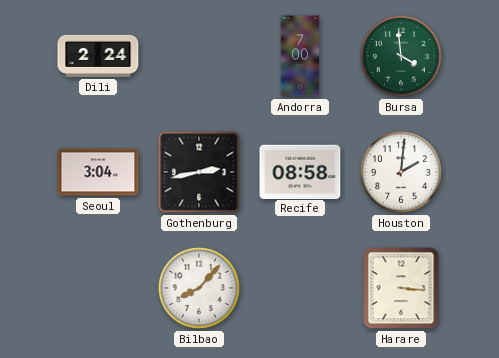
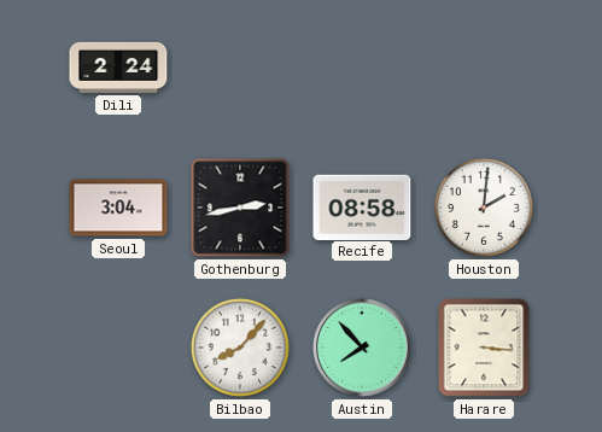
Andorra: 7:00 -> none (300, 56)
Bursa: 3:59 -> none (402, 57)
Austin: none -> 7:53 (362, 348)
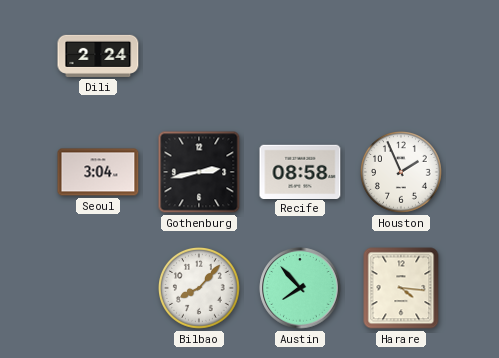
Houston: 2:01 -> 1:56 (402, 173)
Harare: 3:16 -> 4:16 (401, 288)
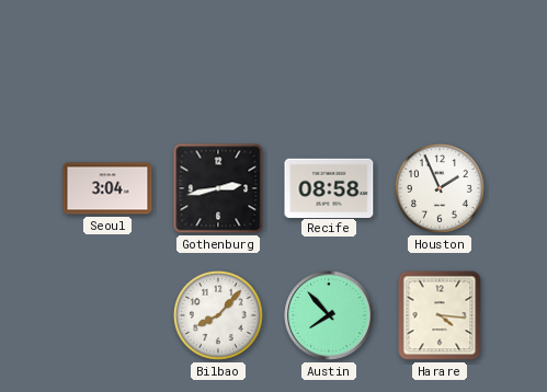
Dili: 2:24 -> none (98, 56)
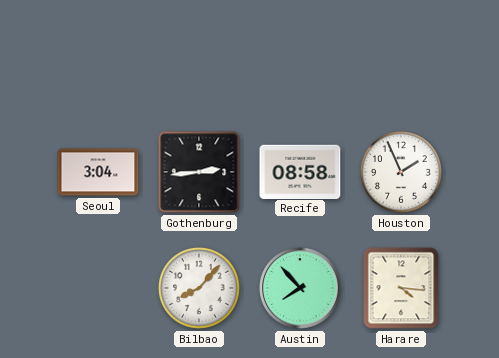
Gothenburg: 2:43 -> 2:44 (199, 172)
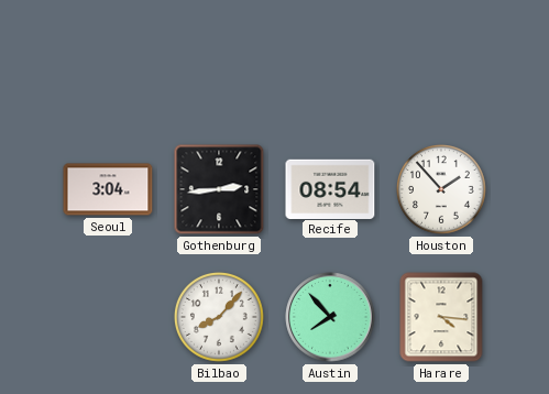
Recife: 08:58 -> 08:54 (330, 188)
Houston: 1:56 -> 1:53 (442, 190)
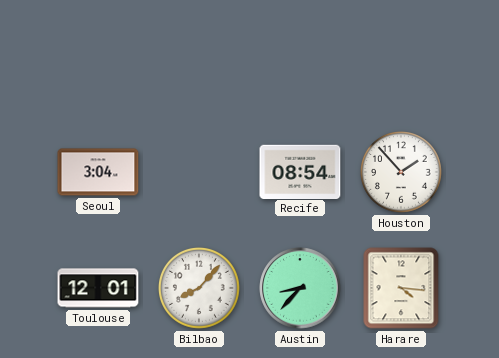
Gothenburg: 2:44 -> none (219, 189)
Toulouse: none -> 12:01 (98, 288)
Austin: 7:53 -> 8:37 (300, 288)
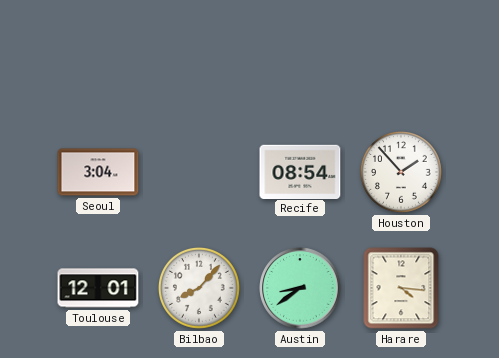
Austin: 8:37 -> 8:39 (300, 288)
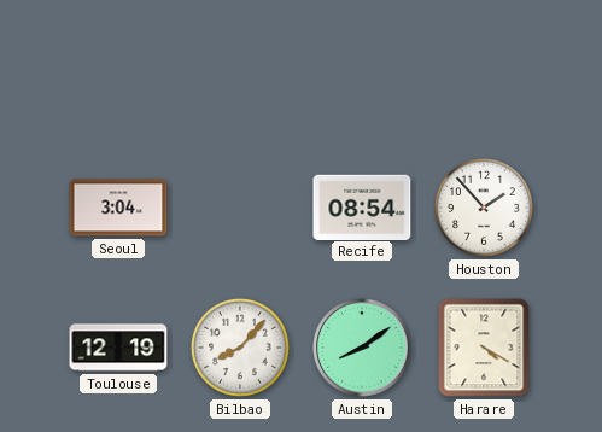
Toulouse: 12:01 -> 12:19 (118, 348)
Austin: 8:39 -> 8:09 (362, 348)
Harare: 4:16 -> 4:20 (484, 348)
